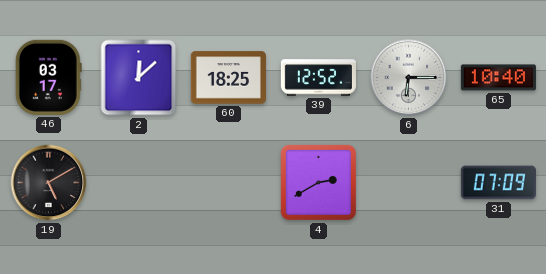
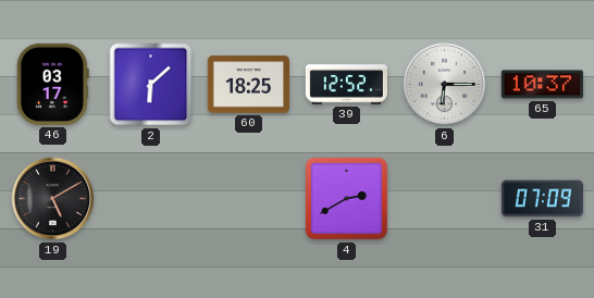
2: 12:08 -> 6:08 (151, 85)
65: 10:40 -> 10:37 (542, 85)
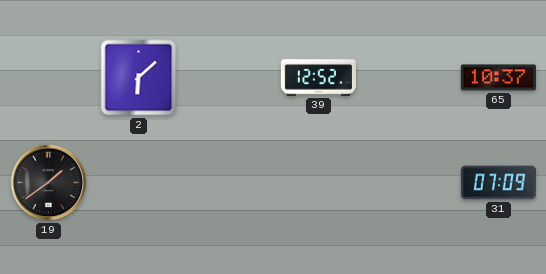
46: 03:17 -> none (52, 84)
60: 18:25 -> none (248, 85)
6: 6:15 -> none (445, 85)
19: 5:10 -> 1:39 (49, 183)
4: 2:40 -> none (346, 198)
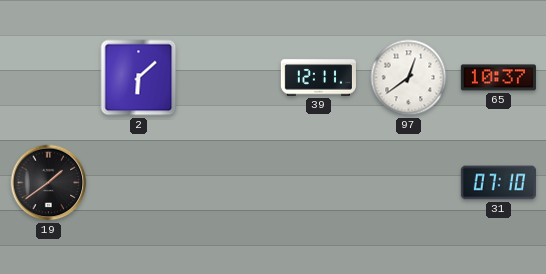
39: 12:52 -> 12:11 (318, 78)
97: none -> 12:39 (409, 78)
31: 07:09 -> 07:10 (498, 183)
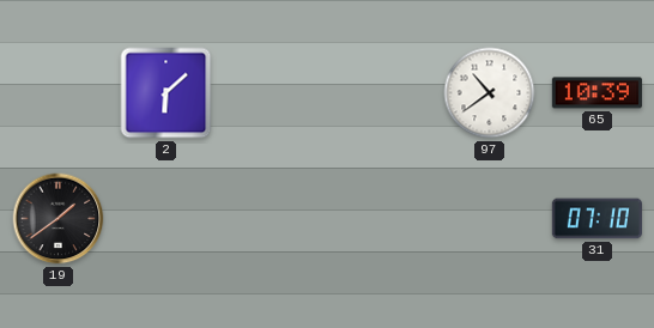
39: 12:11 -> none (318, 78)
97: 12:39 -> 10:39 (490, 93)
65: 10:37 -> 10:39 (597, 93)
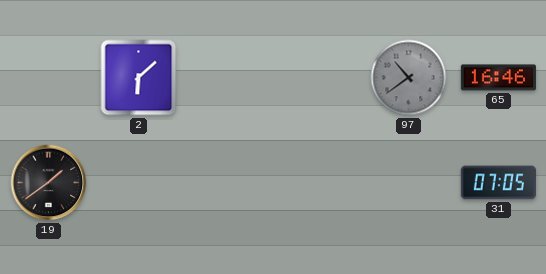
97 dial: white -> grey (409, 78)
65: 10:39 -> 16:46 (498, 78)
31: 07:10 -> 07:05 (498, 183)
